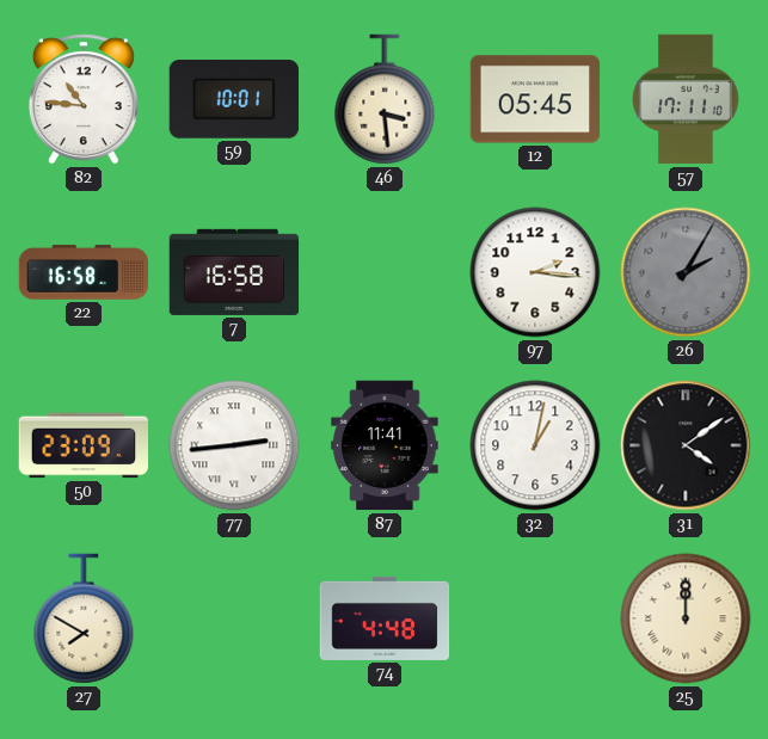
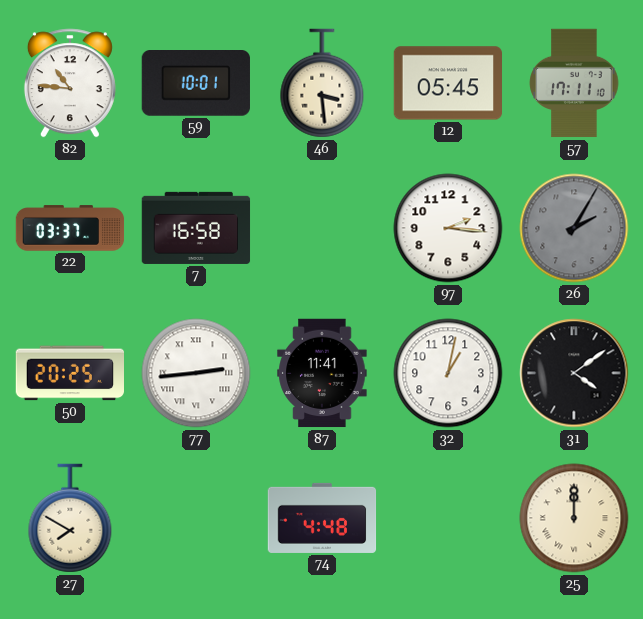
22: 16:58 -> 03:37 (70, 228)
50: 23:09 -> 20:25 (70, 373)
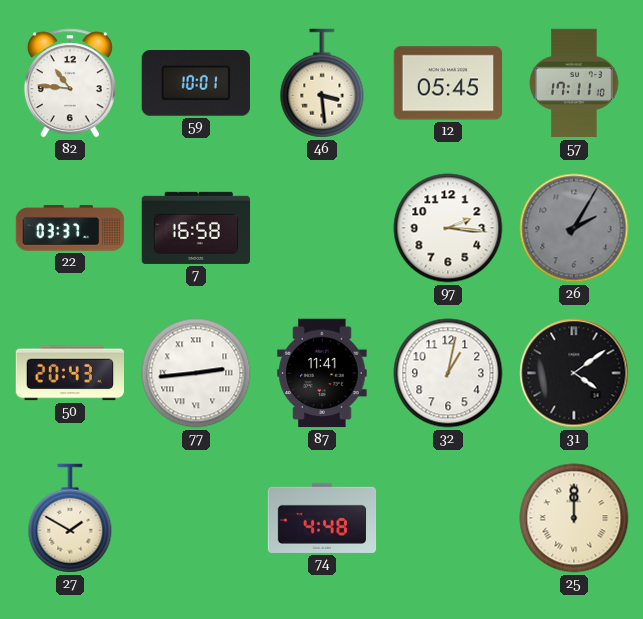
50: 20:25 -> 20:43 (70, 373)
27: 7:50 -> 1:50 (70, 518)
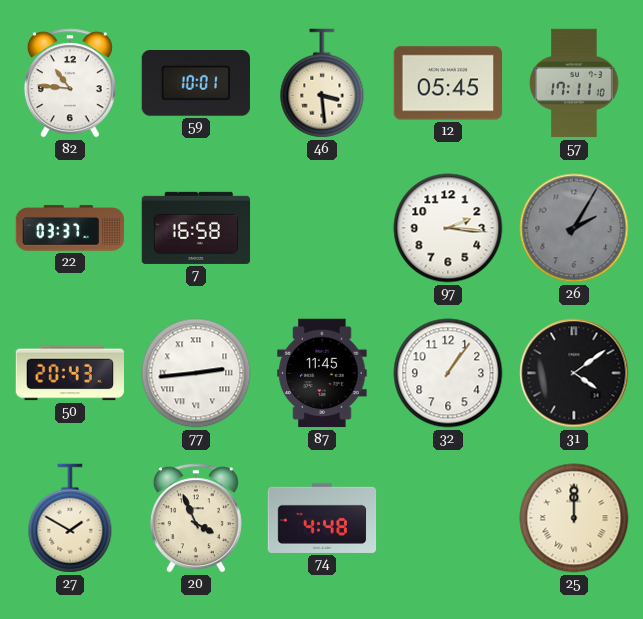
87: 11:41 -> 11:45 (322, 373)
32: 1:02 -> 1:06 (448, 373)
20: none -> 3:56 (196, 518)
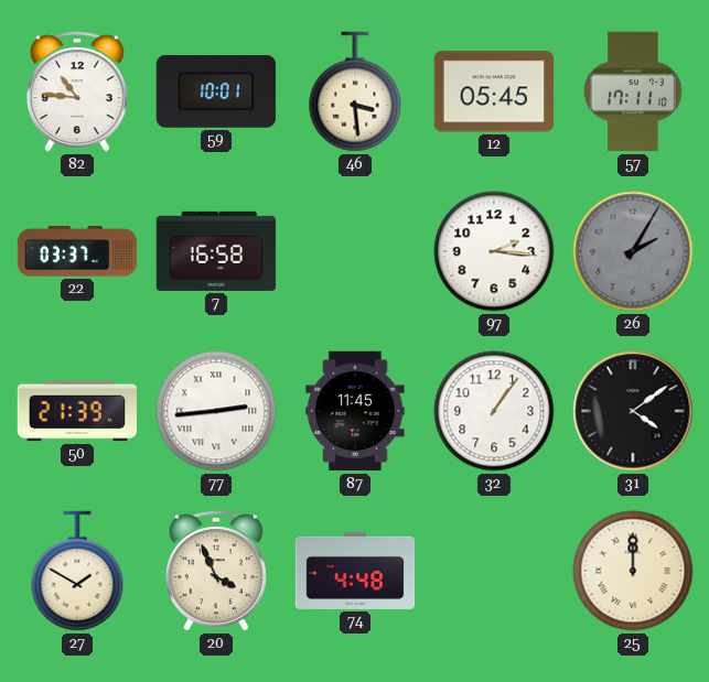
50: 20:43 -> 21:39 (77, 411)
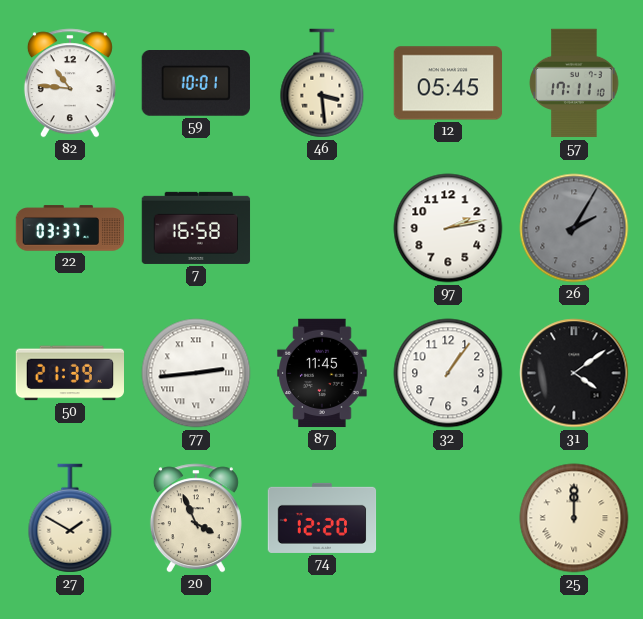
97: 2:16 -> 2:13 (448, 228)
74: 4:48 -> 12:20 (322, 518)
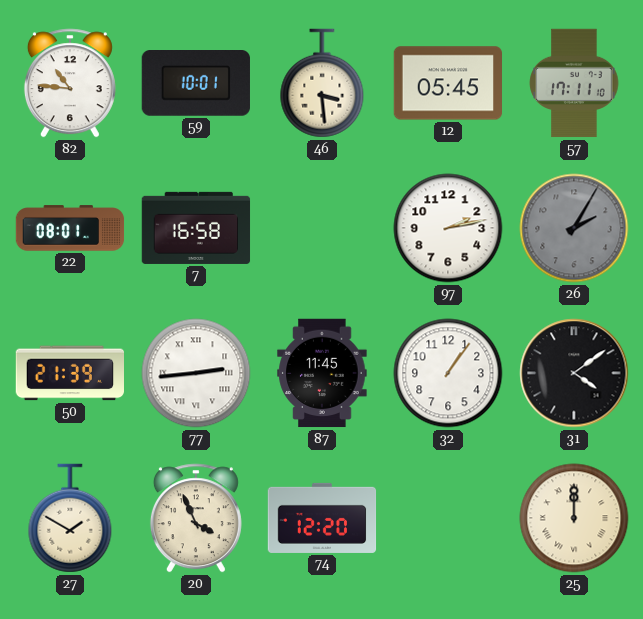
22: 03:37 -> 08:01 (70, 228)
